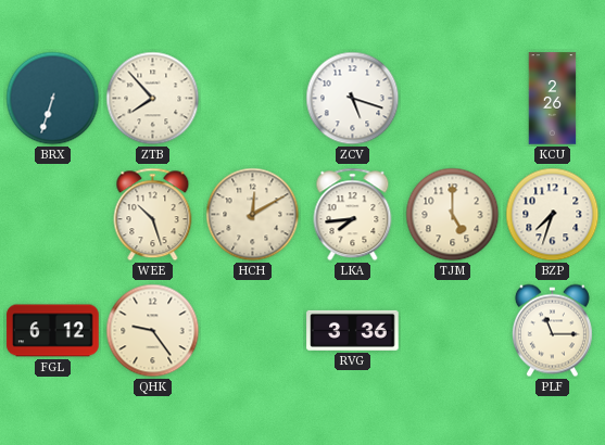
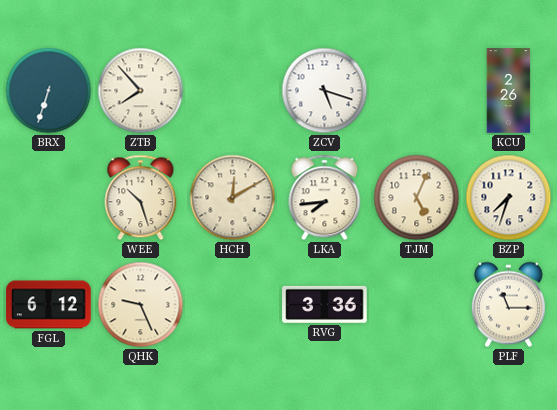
TJM: 5:00 -> 5:04 (417, 198)
QHK: 9:24 -> 9:26 (141, 305)
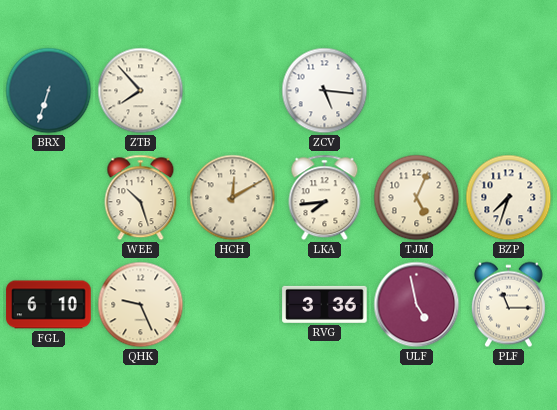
ZCV: 5:18 -> 5:16 (325, 91)
KCU: 2:26 -> none (509, 91)
FGL: 6:12 -> 6:10 (49, 305)
ULF: none -> 4:58 (417, 305)
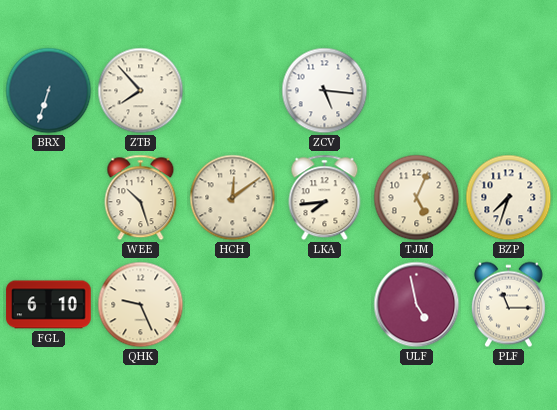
HCH: 12:10 -> 12:09 (233, 198)
RVG: 3:36 -> none (325, 304)
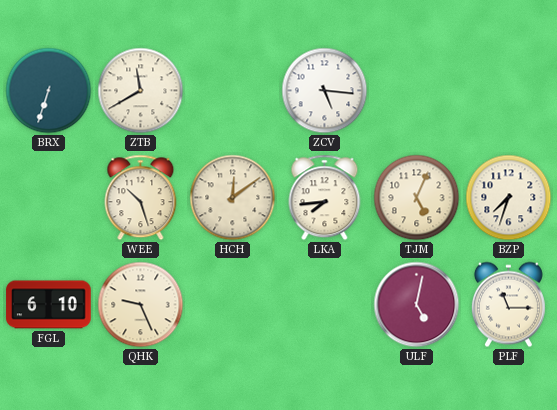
ZTB: 7:53 -> 11:40 (141, 91)
ULF: 4:58 -> 5:02 (417, 305)
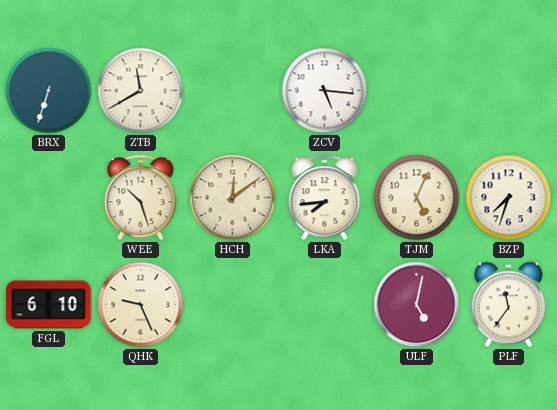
PLF: 11:15 -> 11:36 (508, 305)
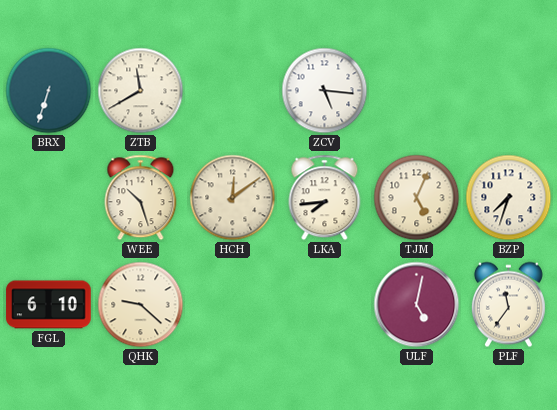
QHK: 9:26 -> 9:22 (141, 305)
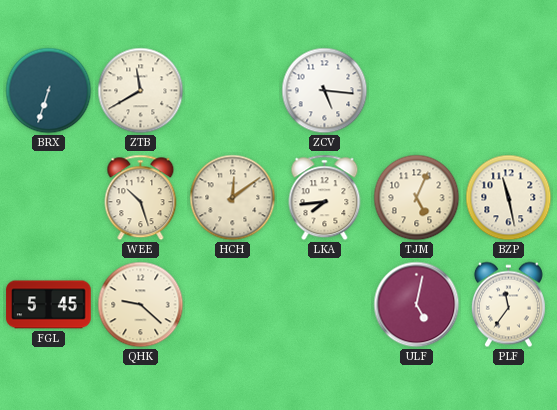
BZP: 7:33 -> 11:28 (509, 198)
FGL: 6:10 -> 5:45 (49, 305)
